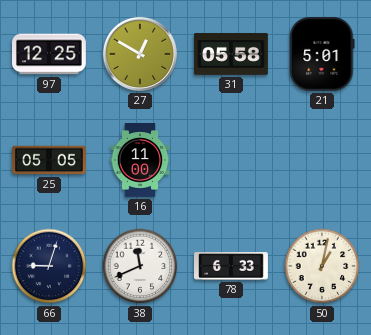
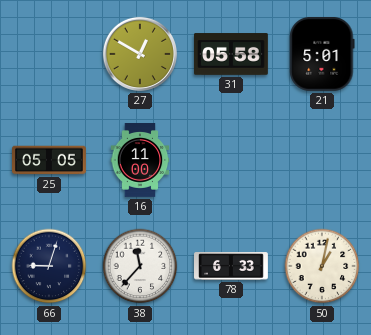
97: 12:25 -> none (50, 54)
38: 11:41 -> 11:37 (140, 266)
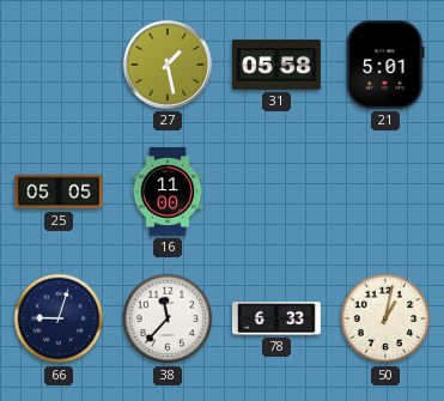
27: 12:50 -> 1:28 (168, 65)
